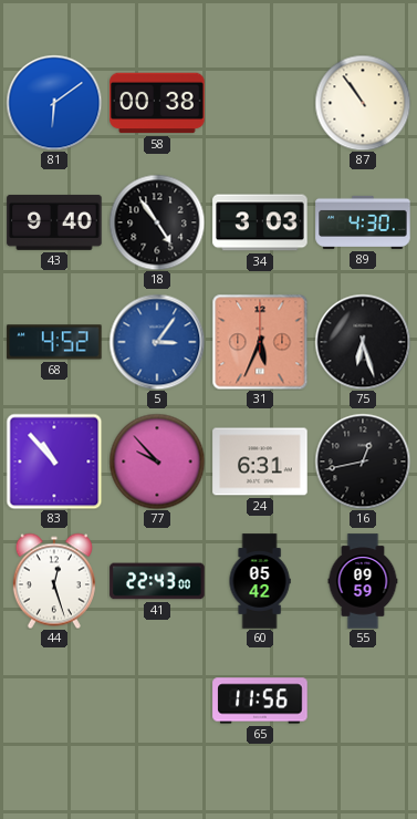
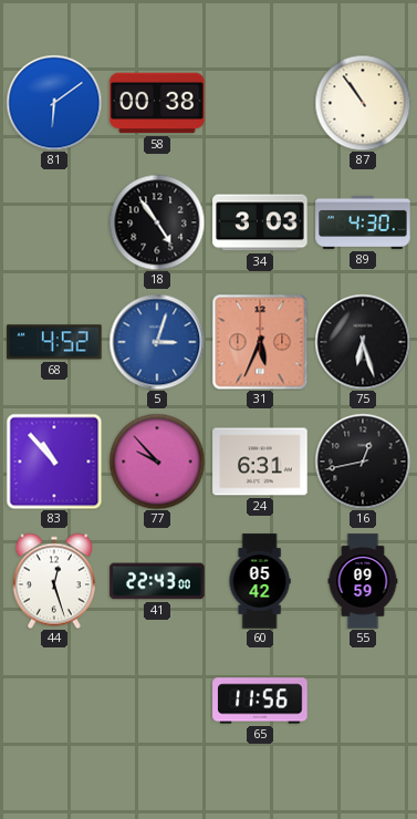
43: 9:40 -> none (54, 222)
5: 3:06 -> 3:03 (157, 342)
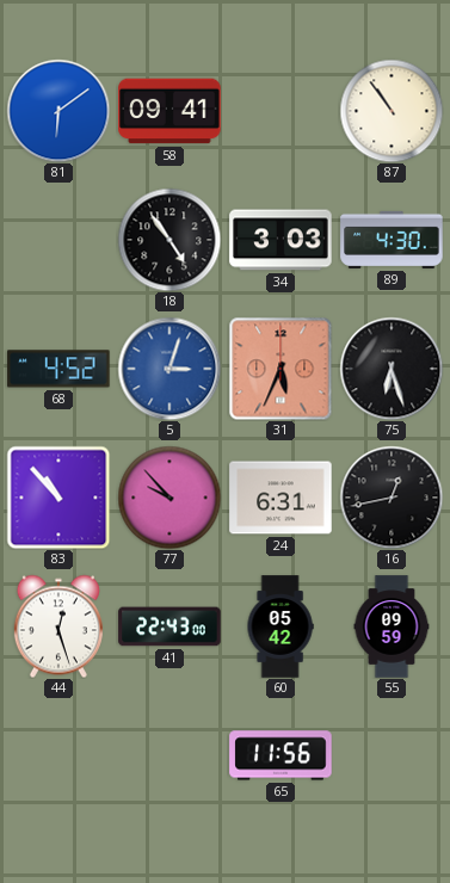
58: 00:38 -> 09:41 (169, 111)
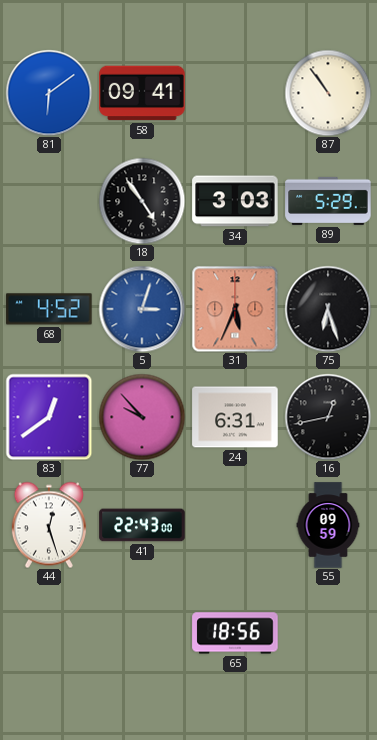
89: 4:30 -> 5:29 (328, 201)
83: 10:53 -> 12:39 (49, 417)
60: 05:42 -> none (281, 626)
65: 11:56 -> 18:56 (235, 633)
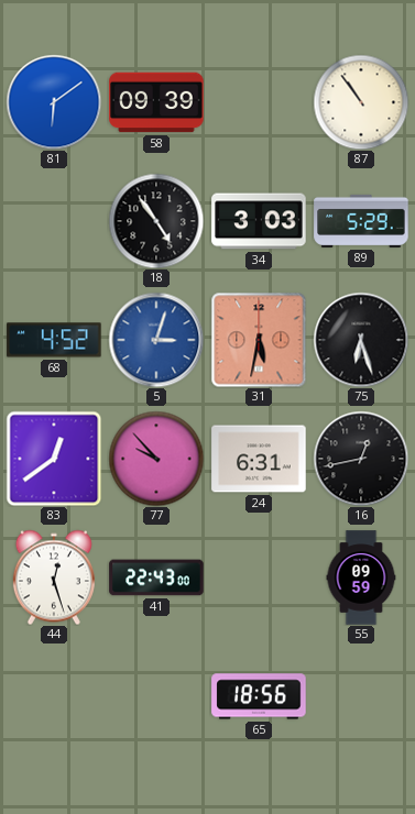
58: 09:41 -> 09:39 (156, 102)
31: 5:34 -> 5:32 (259, 340)
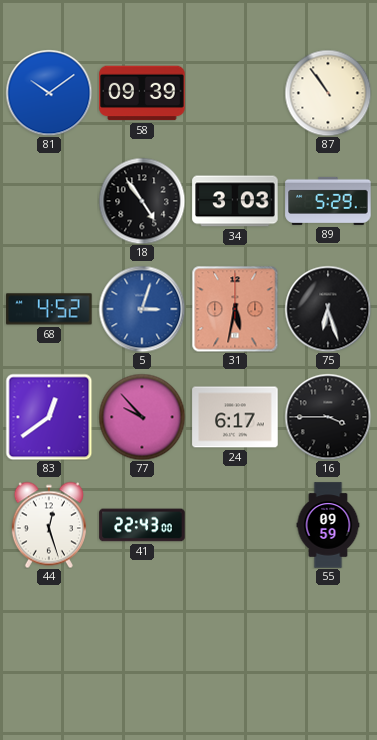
81: 6:09 -> 10:09 (49, 93)
24: 6:31 -> 6:17 (235, 417)
16: 12:43 -> 3:45 (328, 417)
65: 18:56 -> none (259, 696)
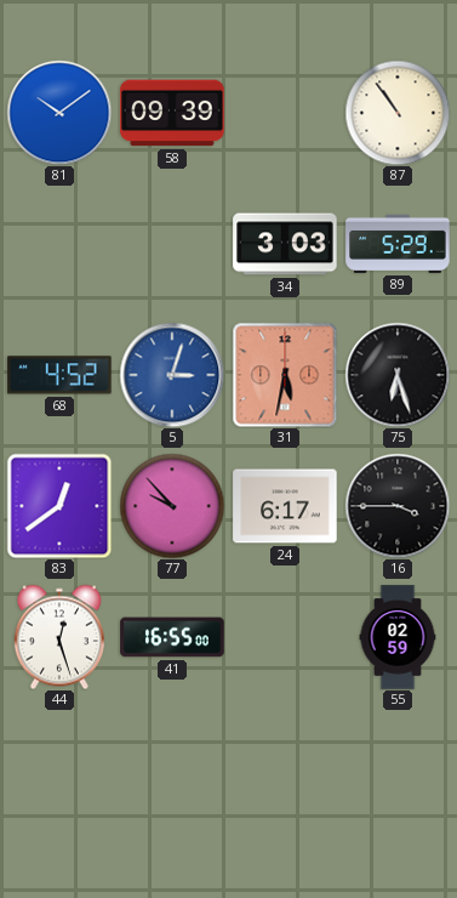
18: 4:54 -> none (142, 201)
41: 22:43 -> 16:55 (172, 637)
55: 09:59 -> 02:59 (398, 637)
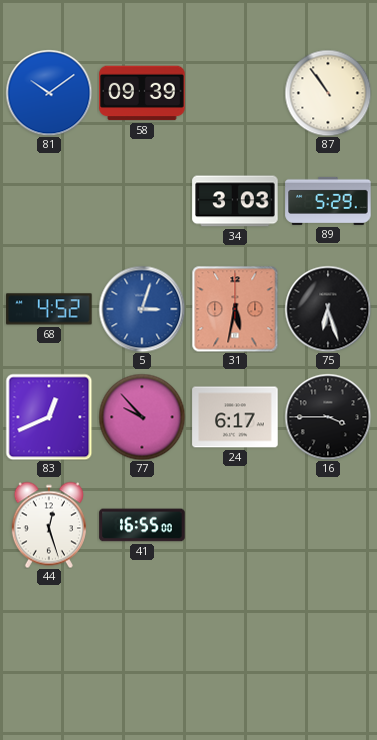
83: 12:39 -> 12:41 (49, 417)
55: 02:59 -> none (398, 637)
